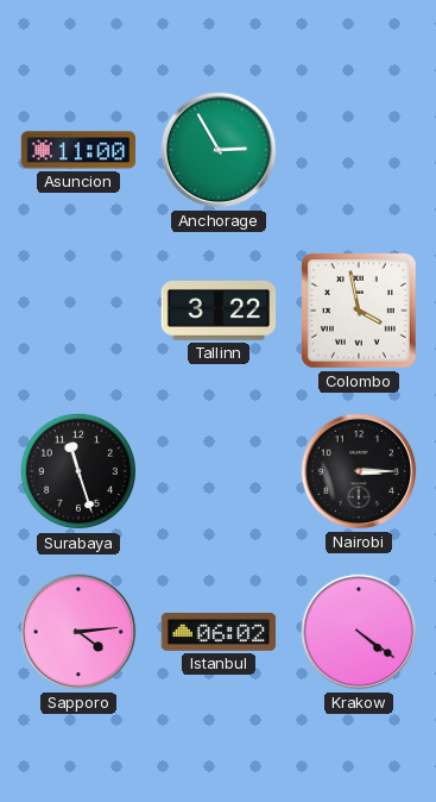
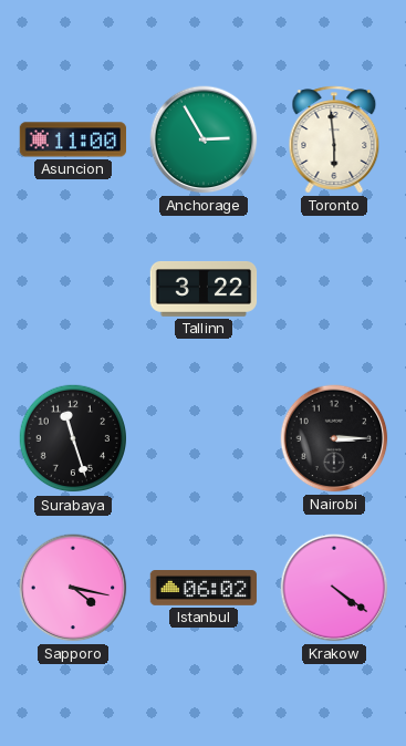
Toronto: none -> 5:59 (334, 139)
Colombo: 3:58 -> none (360, 312)
Sapporo: 4:14 -> 4:17 (73, 588)
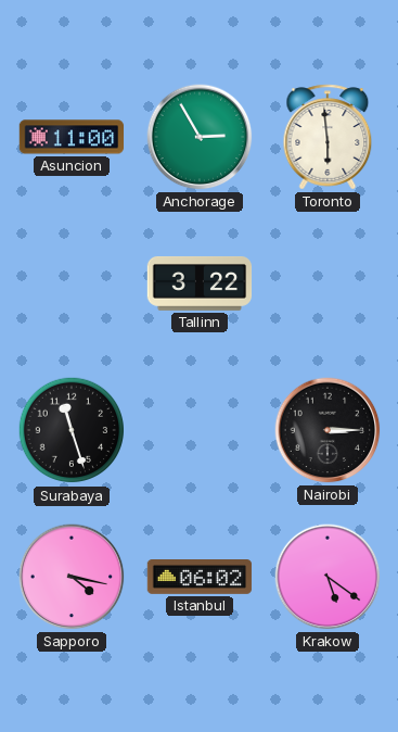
Krakow: 4:21 -> 5:21 (328, 577)
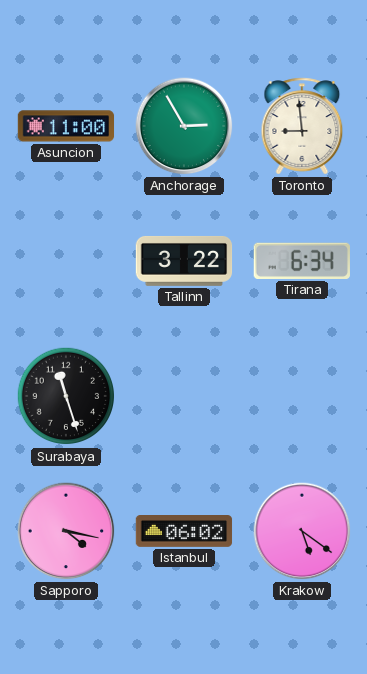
Toronto: 5:59 -> 8:59 (302, 126)
Tirana: none -> 6:34 (302, 261)
Nairobi: 3:15 -> none (328, 430)
